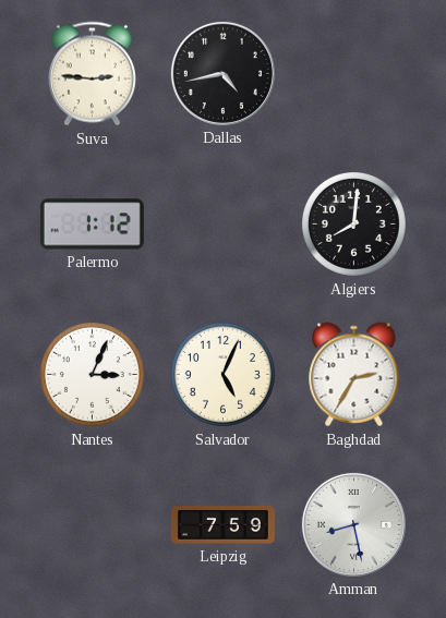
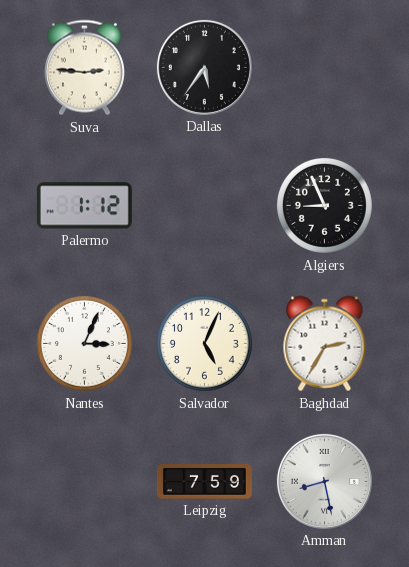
Dallas: 4:43 -> 5:36 (204, 67)
Algiers: 8:01 -> 8:56 (324, 205)
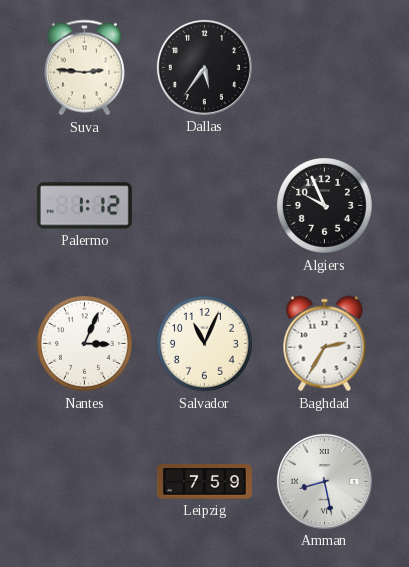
Algiers: 8:56 -> 9:56 (324, 205)
Salvador: 5:04 -> 11:04 (204, 343)
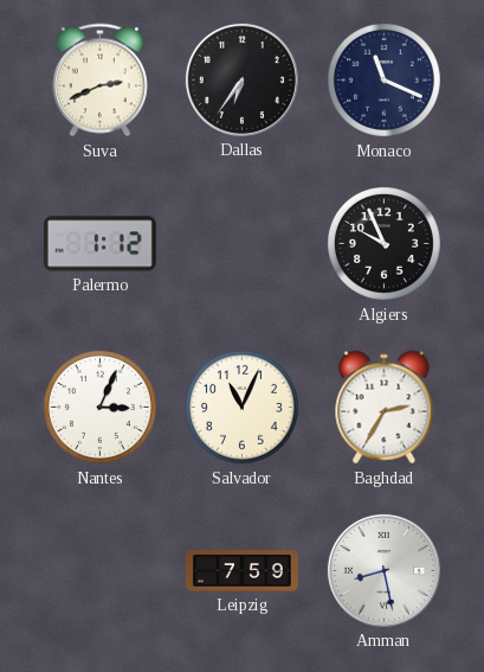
Suva: 2:46 -> 2:41 (99, 81)
Dallas: 5:36 -> 6:36 (241, 79)
Monaco: none -> 11:19 (383, 79)
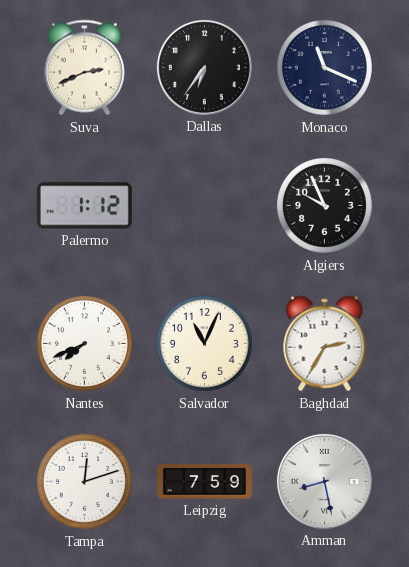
Nantes: 3:04 -> 7:41 (84, 343)
Tampa: none -> 12:12 (84, 481)
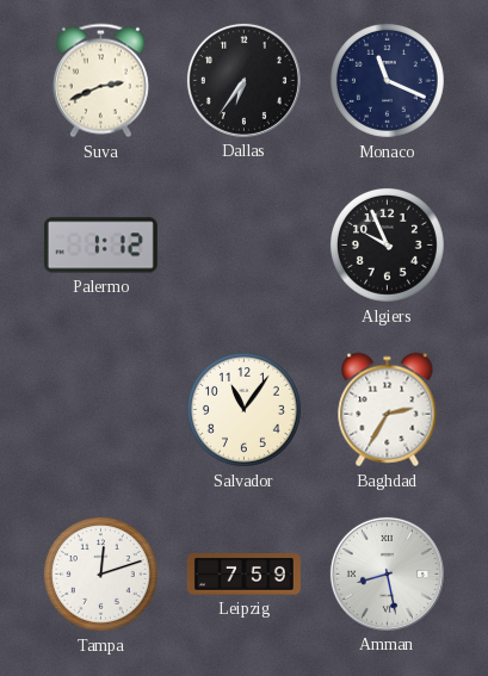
Nantes: 7:41 -> none (84, 343)
Salvador: 11:04 -> 11:06 (243, 409)
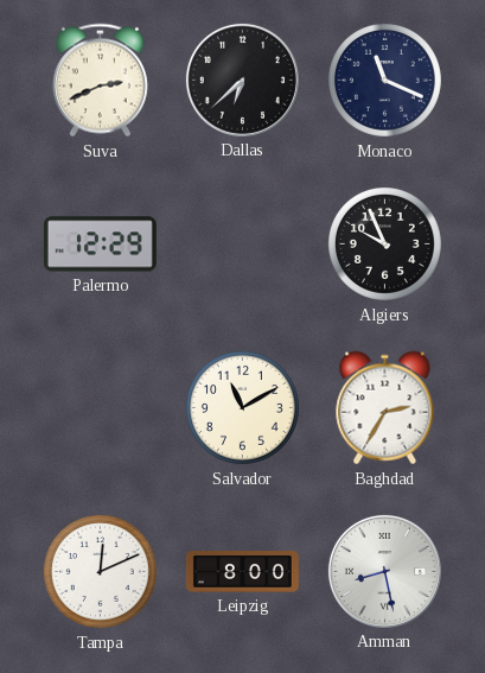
Dallas: 6:36 -> 6:38 (242, 80)
Palermo: 1:12 -> 12:29 (100, 245)
Salvador: 11:06 -> 11:10 (242, 407)
Tampa: 12:12 -> 12:11 (100, 571)
Leipzig: 7:59 -> 8:00 (242, 572)
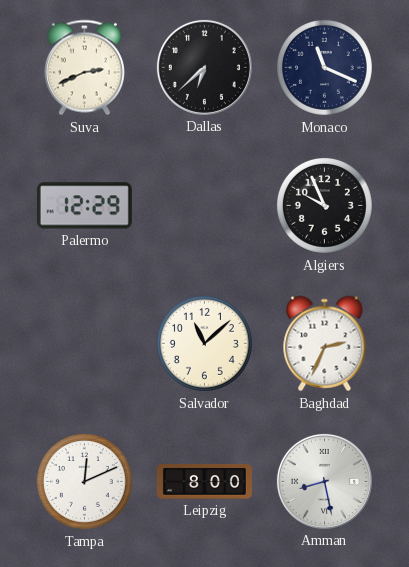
Salvador: 11:10 -> 11:08 (204, 343)
Baghdad: 2:35 -> 2:34 (325, 344)
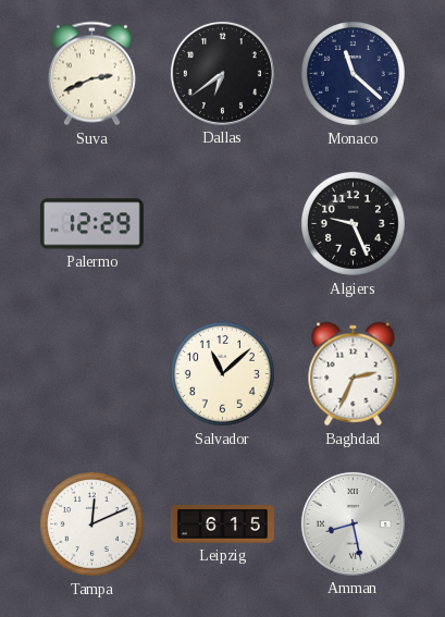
Dallas: 6:38 -> 6:39 (222, 73)
Monaco: 11:19 -> 11:22 (353, 73)
Algiers: 9:56 -> 9:26 (353, 223)
Leipzig: 8:00 -> 6:15 (222, 525)
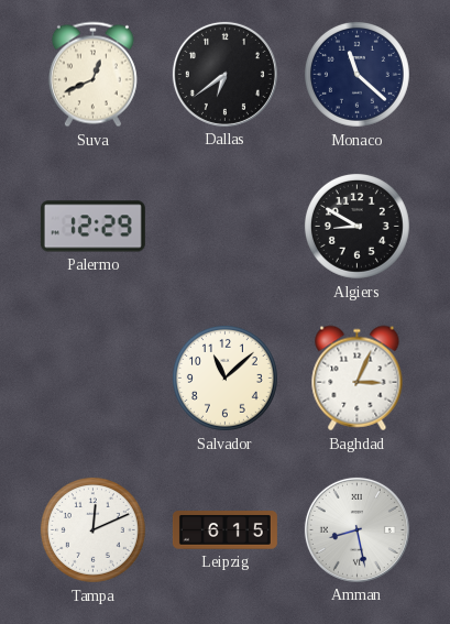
Suva: 2:41 -> 12:41 (92, 75)
Algiers: 9:26 -> 8:50 (356, 226)
Baghdad: 2:34 -> 3:04 (358, 379)
